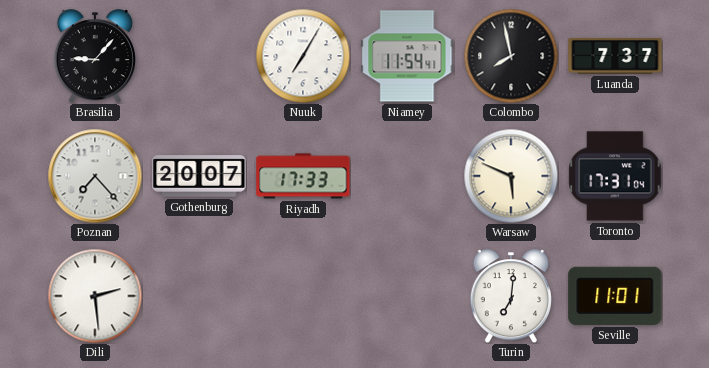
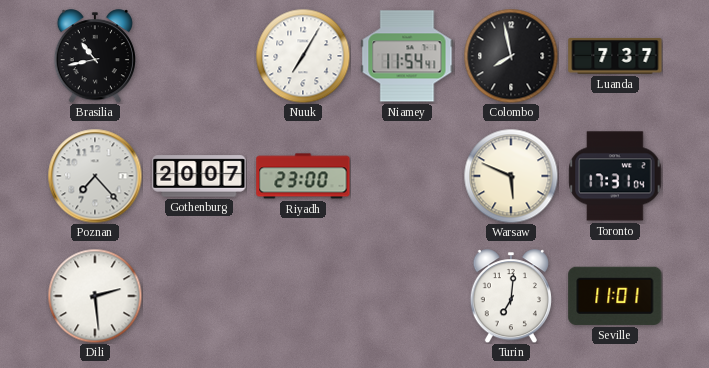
Brasilia: 9:07 -> 10:43 (95, 56)
Riyadh: 17:33 -> 23:00 (303, 176)
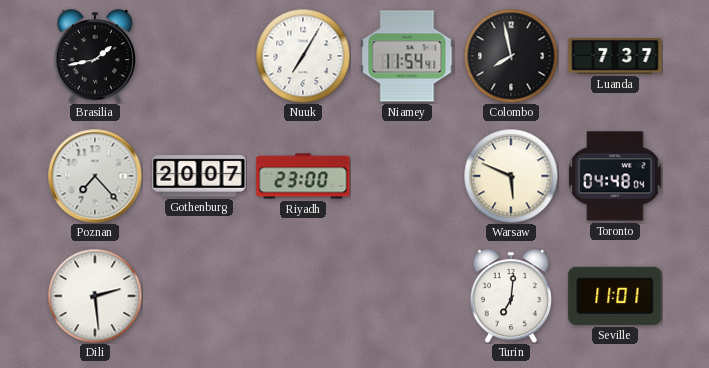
Brasilia: 10:43 -> 1:43 (95, 56)
Toronto: 17:31 -> 04:48 (615, 176)
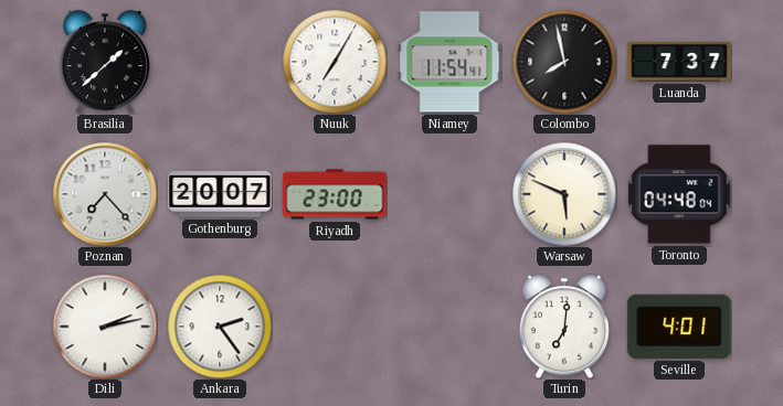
Brasilia: 1:43 -> 1:38 (105, 62)
Dili: 2:29 -> 2:13 (105, 327)
Ankara: none -> 2:24 (220, 327)
Seville: 11:01 -> 4:01 (679, 327)
